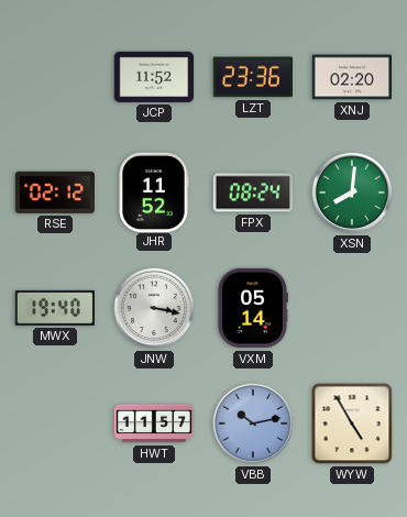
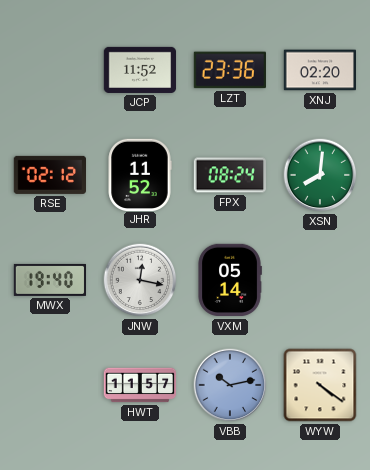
JNW: 3:17 -> 12:17 (140, 280)
WYW: 4:55 -> 4:21 (320, 385)
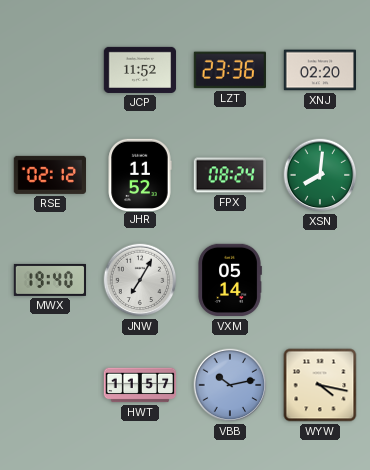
JNW: 12:17 -> 7:05 (140, 280)
WYW: 4:21 -> 4:17 (320, 385)
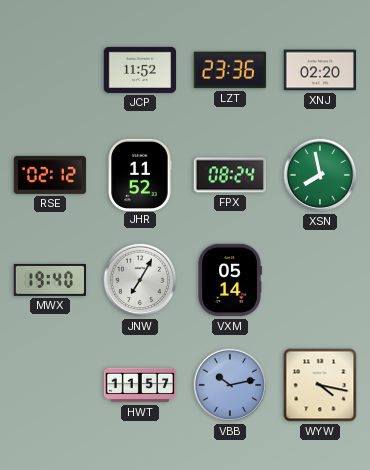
XSN: 8:01 -> 7:58 (320, 175)
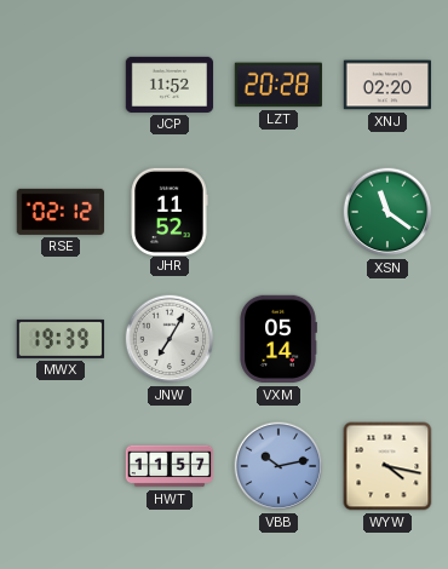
LZT: 23:36 -> 20:28 (278, 85)
FPX: 08:24 -> none (229, 175)
XSN: 7:58 -> 11:21 (387, 212)
MWX: 19:40 -> 19:39 (59, 339)
